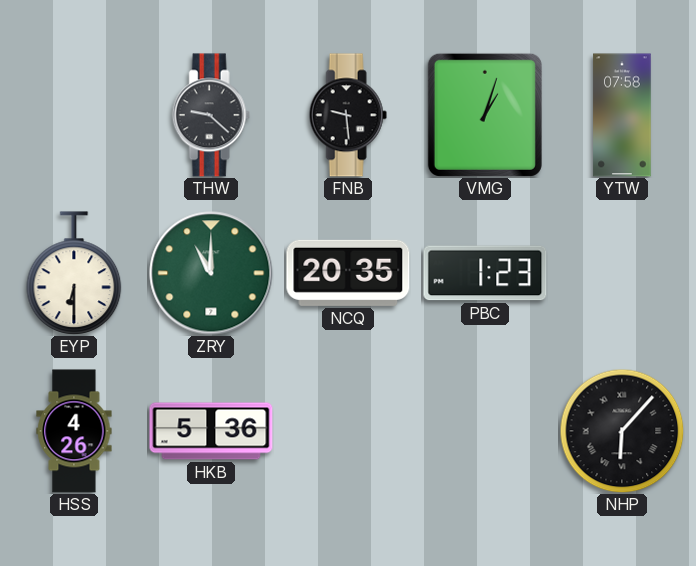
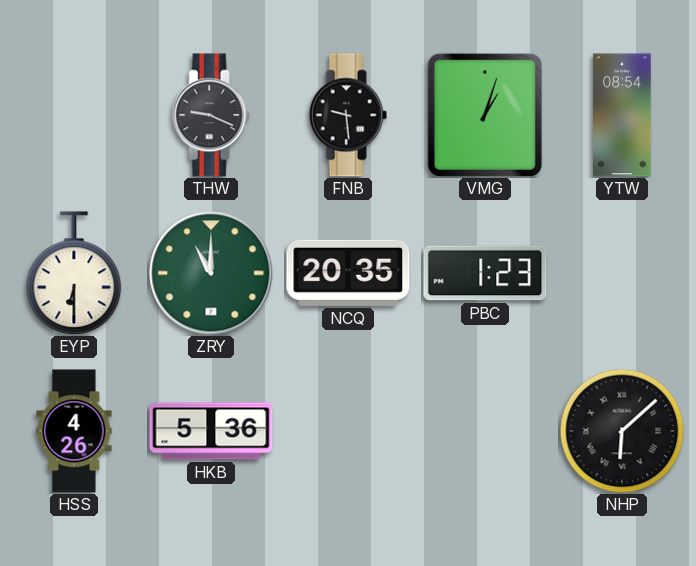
THW: 9:22 -> 9:19 (211, 115)
YTW: 07:58 -> 08:54 (622, 115)
NHP: 6:07 -> 6:08 (622, 431)
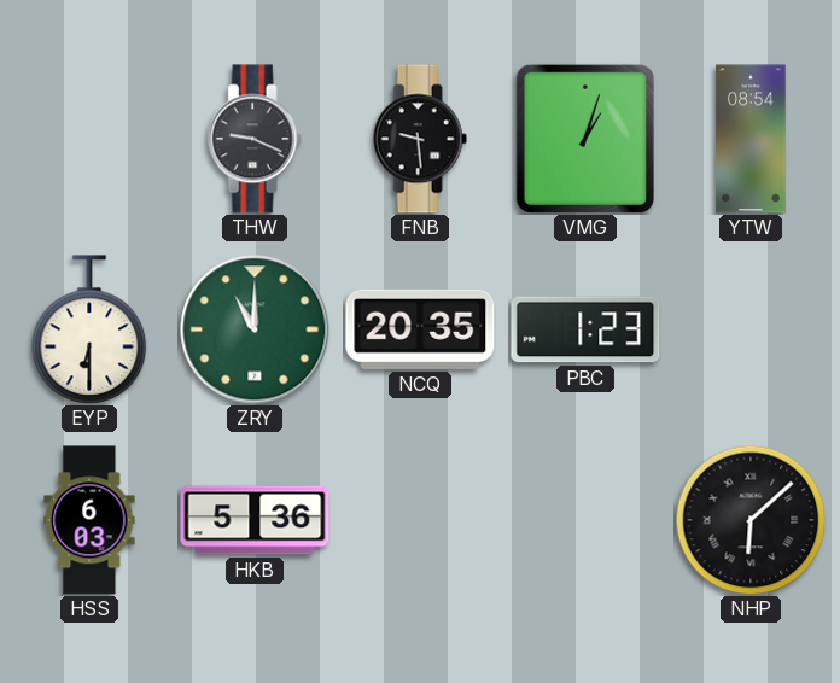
HSS: 4:26 -> 6:03 (89, 520)
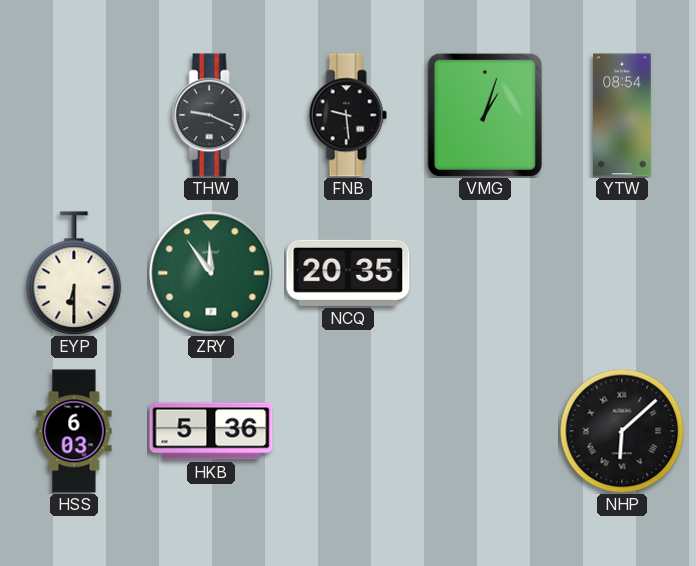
ZRY: 11:00 -> 11:54 (211, 273)
PBC: 1:23 -> none (585, 329)
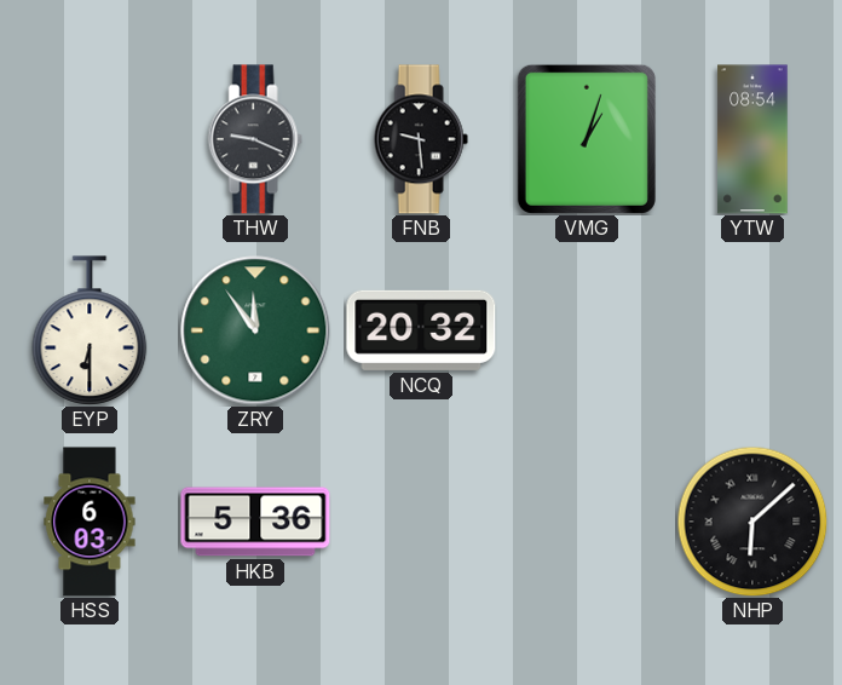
NCQ: 20:35 -> 20:32 (421, 330)
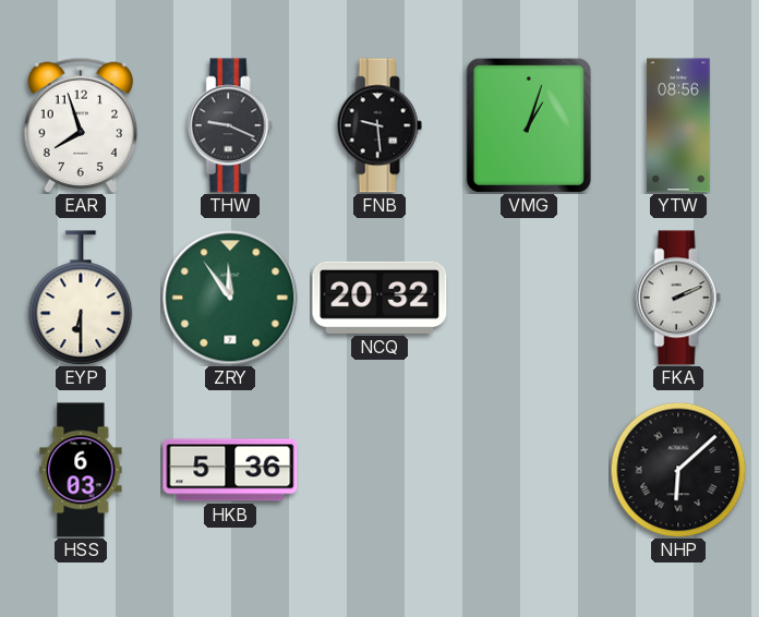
EAR: none -> 7:57 (80, 124)
YTW: 08:54 -> 08:56 (678, 125)
FKA: none -> 2:11 (678, 298)
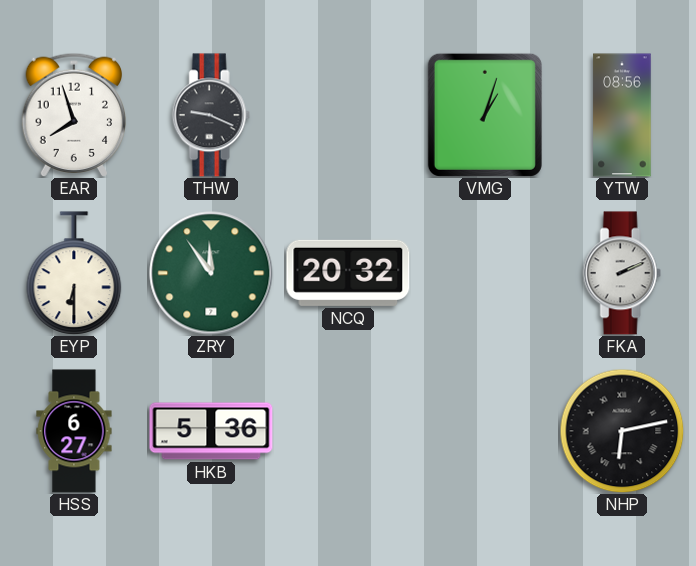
FNB: 9:29 -> none (379, 125)
HSS: 6:03 -> 6:27 (74, 431)
NHP: 6:08 -> 6:13 (622, 431)
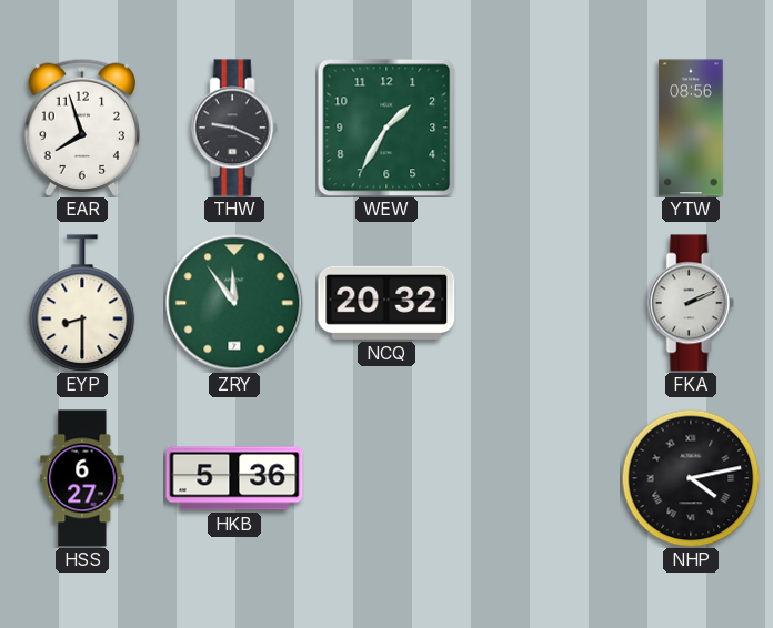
WEW: none -> 1:35 (386, 128)
VMG: 1:03 -> none (485, 115)
EYP: 6:30 -> 8:30 (82, 303)
NHP: 6:13 -> 4:13 (691, 478)
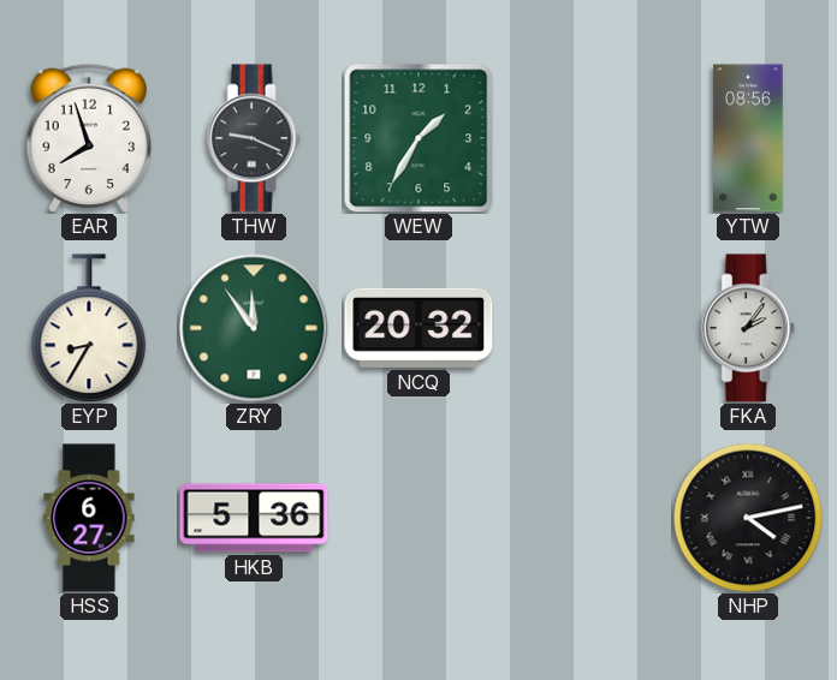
EYP: 8:30 -> 8:35 (89, 328)
FKA: 2:11 -> 2:06 (748, 328)
